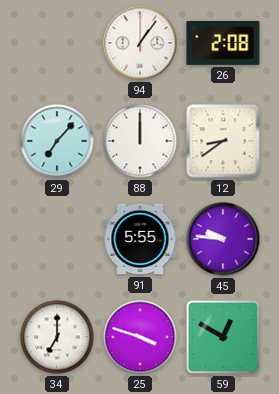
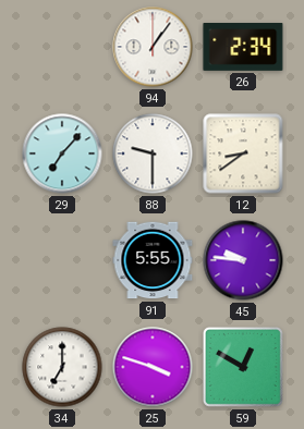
26: 2:08 -> 2:34 (243, 48)
88: 12:00 -> 9:30 (153, 154)
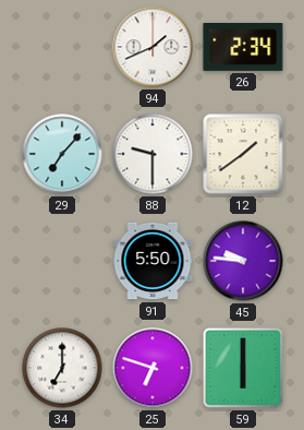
94: 1:06 -> 1:41 (153, 47)
12: 8:39 -> 1:39 (243, 154)
91: 5:55 -> 5:50 (153, 261)
25: 3:48 -> 6:48 (153, 368)
59: 12:50 -> 6:00 (243, 368)
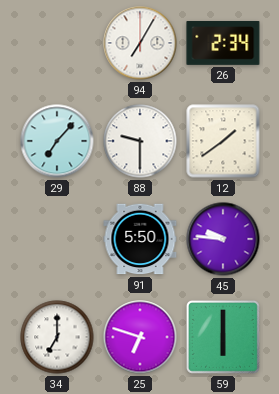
94: 1:41 -> 7:05 (140, 43)
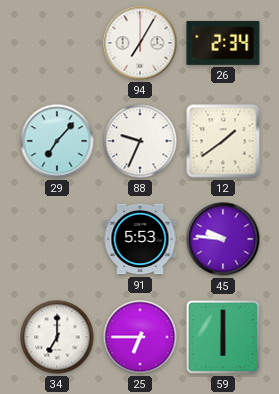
88: 9:30 -> 9:34 (140, 141)
91: 5:50 -> 5:53 (140, 239)
25: 6:48 -> 6:45 (140, 337)
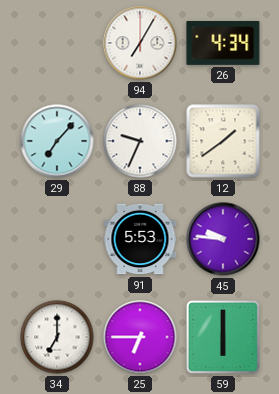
26: 2:34 -> 4:34 (223, 44)
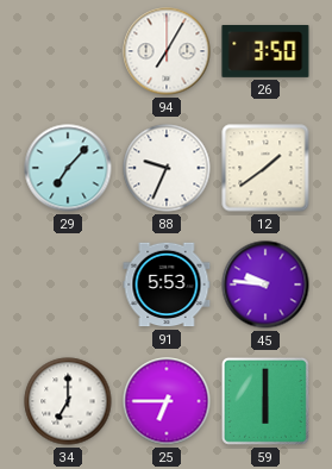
26: 4:34 -> 3:50 (265, 52)
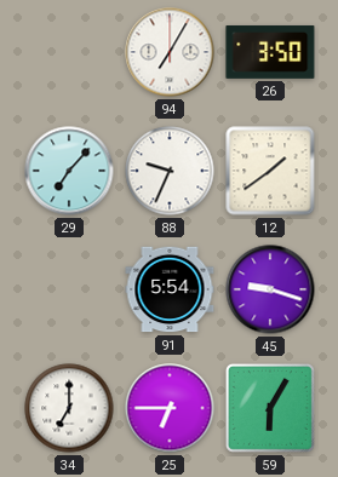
91: 5:53 -> 5:54 (170, 289)
45: 9:46 -> 9:18 (270, 289)
59: 6:00 -> 6:05 (270, 408)
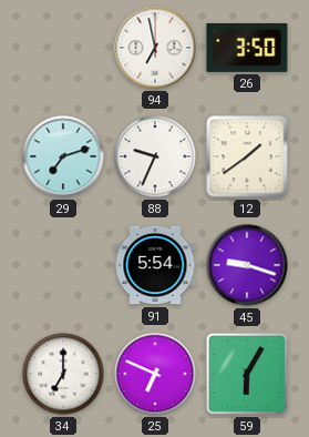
94: 7:05 -> 6:58 (155, 48)
29: 7:07 -> 7:12 (63, 156)
25: 6:45 -> 6:49 (155, 374)
